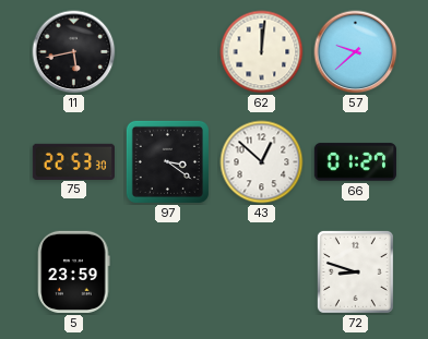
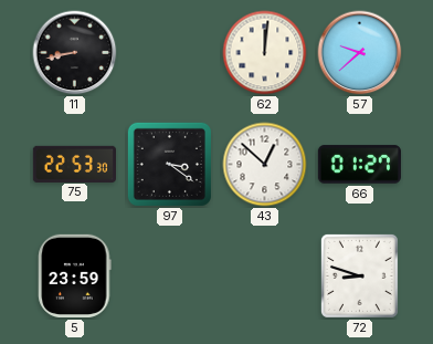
11: 5:43 -> 8:43 (75, 53)
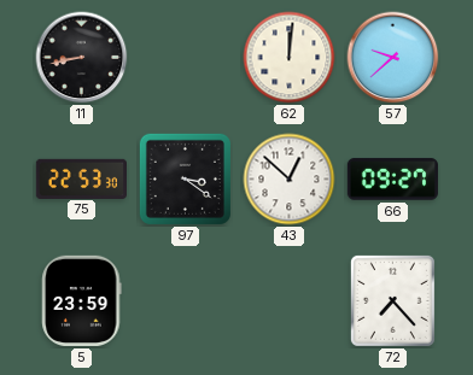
66: 01:27 -> 09:27 (392, 180)
72: 8:48 -> 7:23 (392, 300)
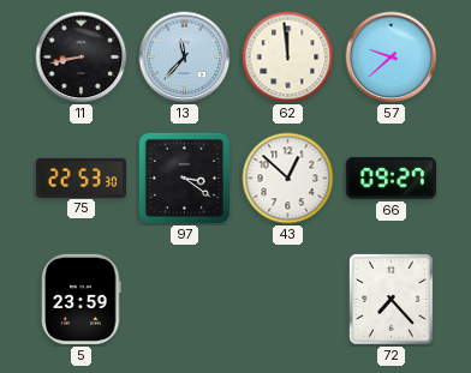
13: none -> 11:37 (185, 58)
62: 12:01 -> 11:59 (288, 58)
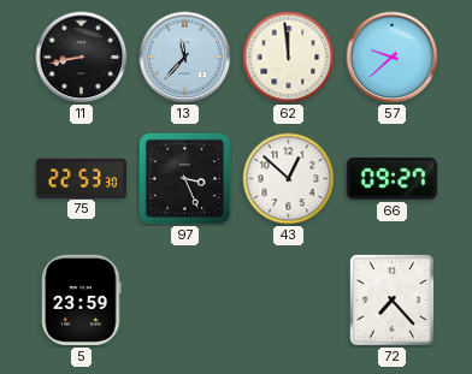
97: 3:21 -> 3:26 (184, 178)
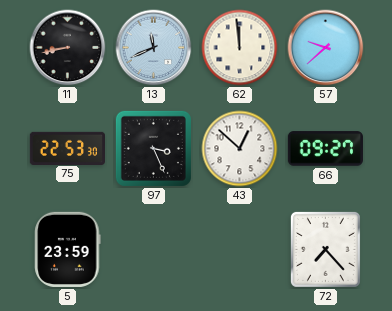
13: 11:37 -> 11:41 (154, 48)
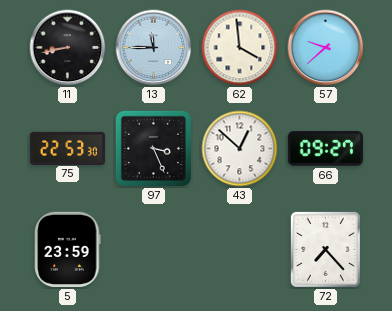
13: 11:41 -> 11:45 (154, 48)
62: 11:59 -> 3:59 (240, 48)
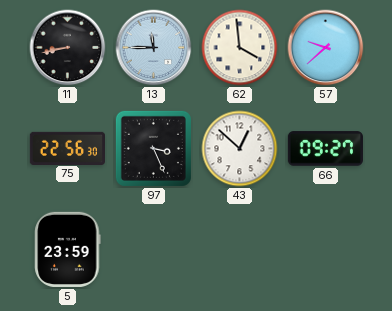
75: 22:53 -> 22:56 (67, 148)
72: 7:23 -> none (325, 249)
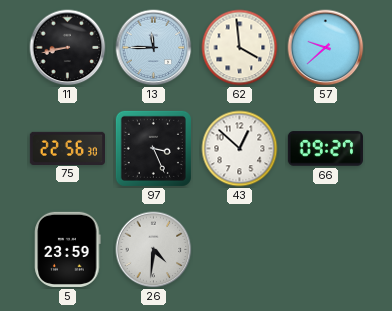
26: none -> 4:31 (154, 250)
